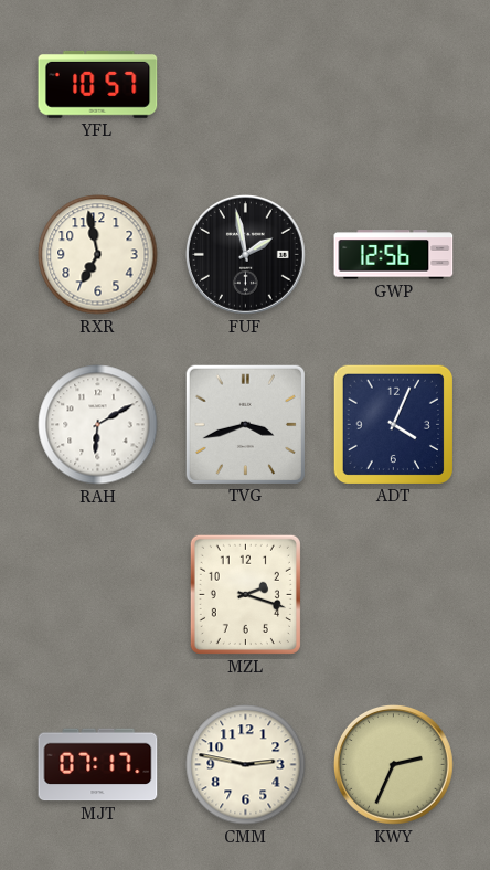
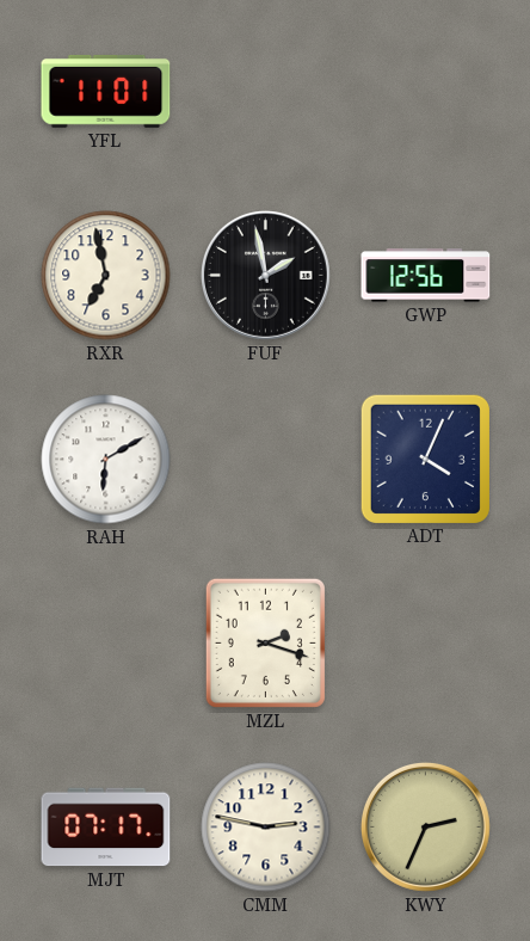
YFL: 10:57 -> 11:01 (106, 92)
TVG: 3:42 -> none (245, 424)
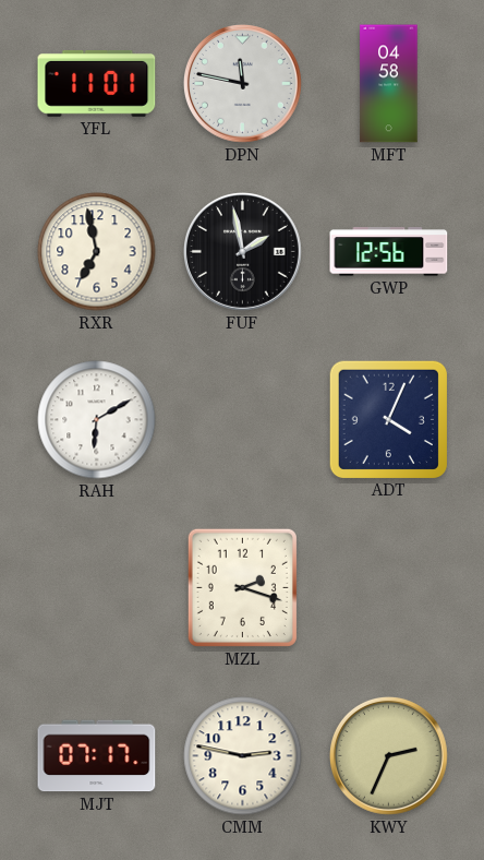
DPN: none -> 11:47 (242, 83)
MFT: none -> 04:58 (389, 84)
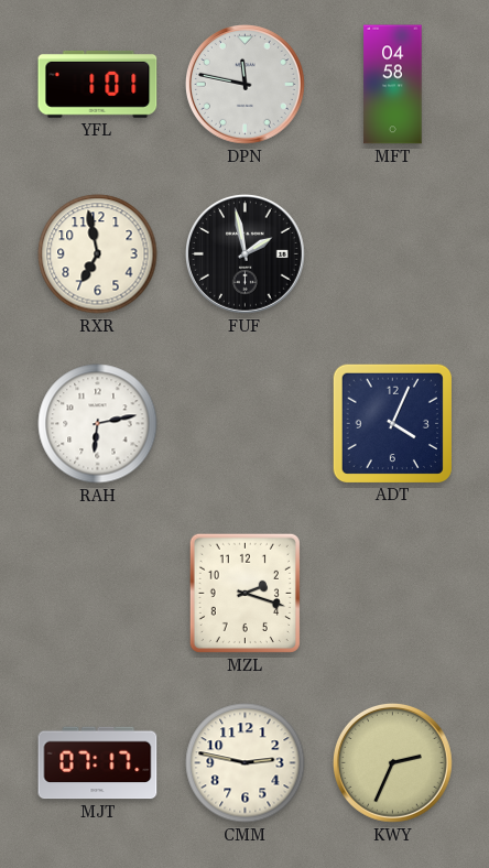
YFL: 11:01 -> 1:01 (98, 85)
GWP: 12:56 -> none (389, 252)
RAH: 6:10 -> 6:13 (98, 424)
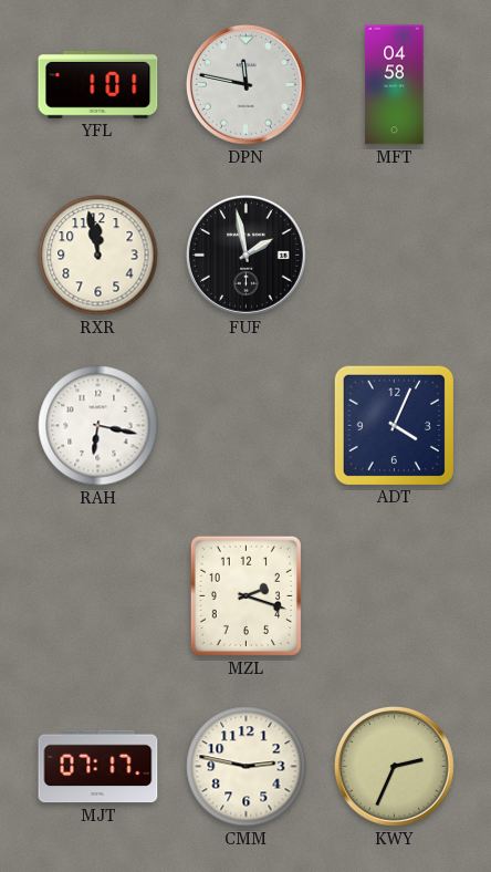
RXR: 6:58 -> 11:58 (98, 256)
RAH: 6:13 -> 6:17 (98, 426)
